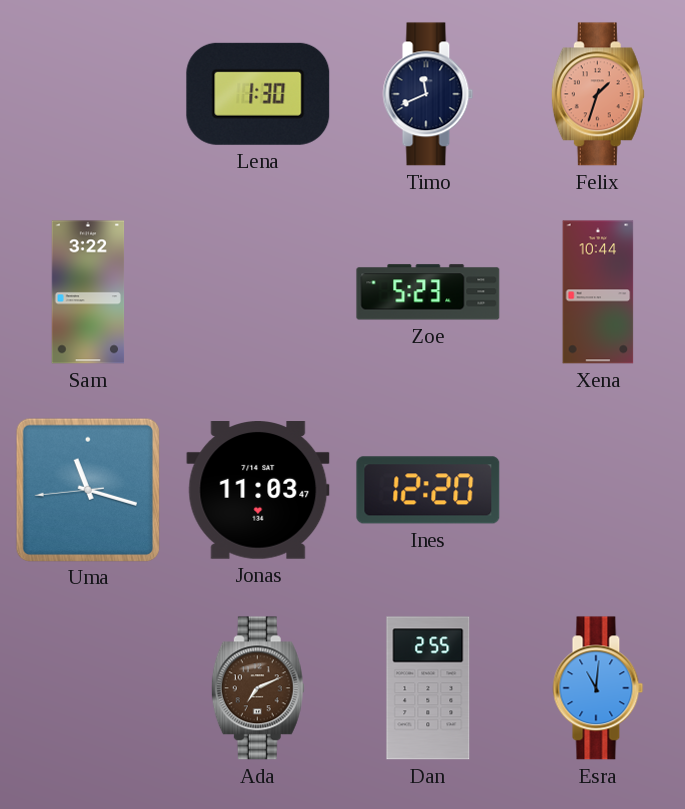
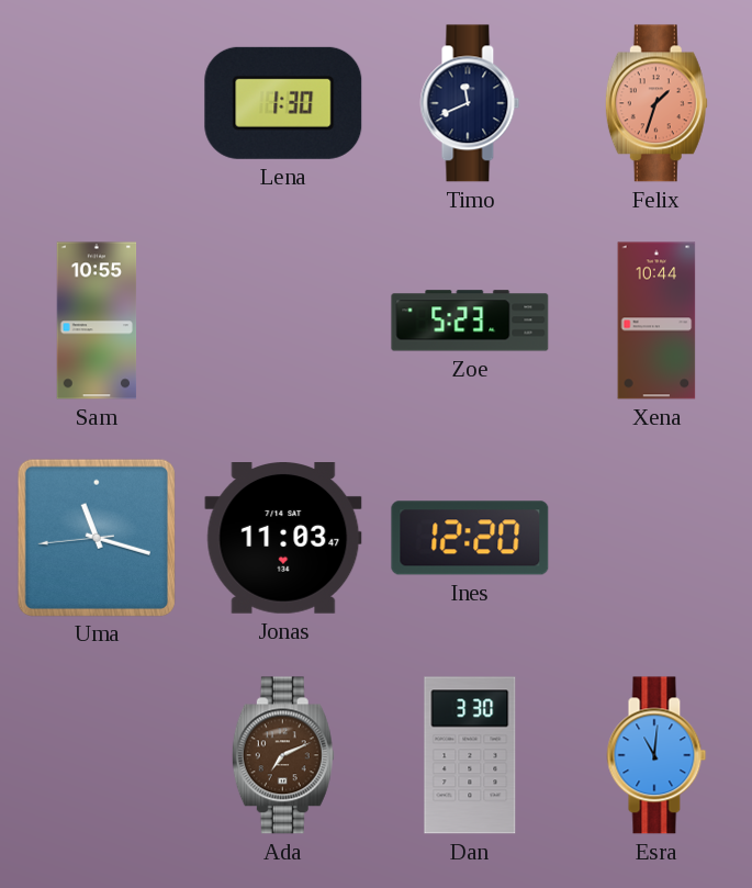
Sam: 3:22 -> 10:55 (97, 321)
Dan: 2:55 -> 3:30 (470, 755)
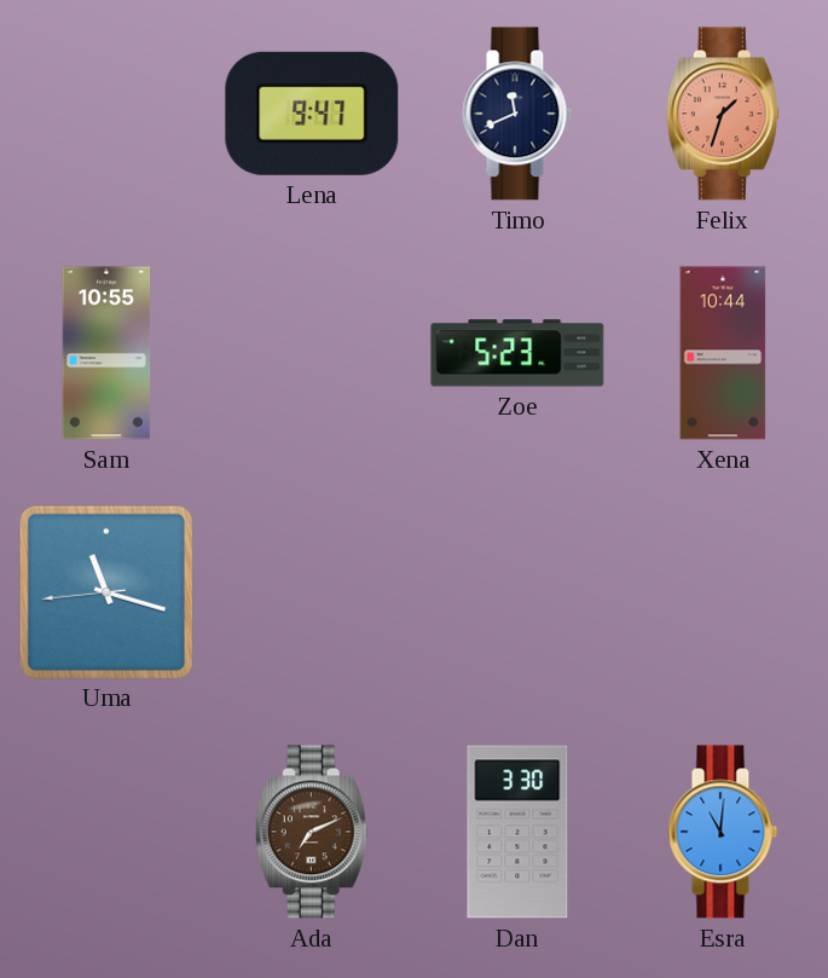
Lena: 1:30 -> 9:47 (312, 114)
Jonas: 11:03 -> none (283, 539)
Ines: 12:20 -> none (470, 538)
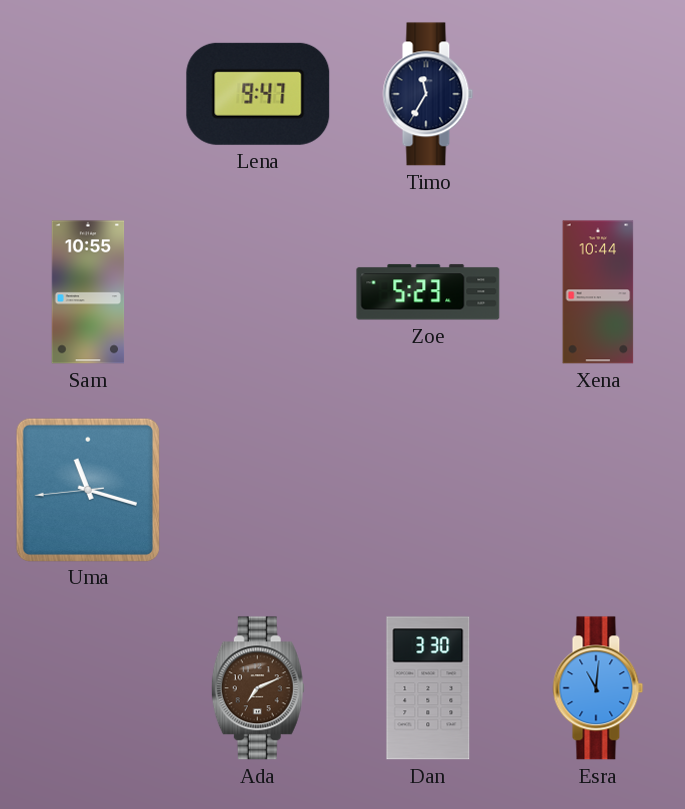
Timo: 11:41 -> 11:35 (428, 94)
Felix: 1:33 -> none (723, 114)
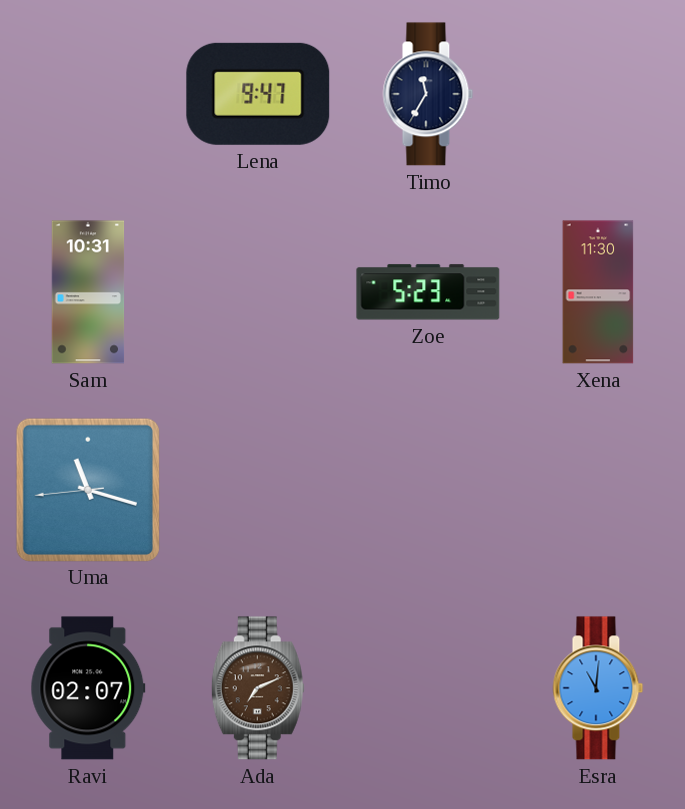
Sam: 10:55 -> 10:31 (88, 292)
Xena: 10:44 -> 11:30 (598, 292)
Ravi: none -> 02:07 (88, 688)
Dan: 3:30 -> none (428, 688)
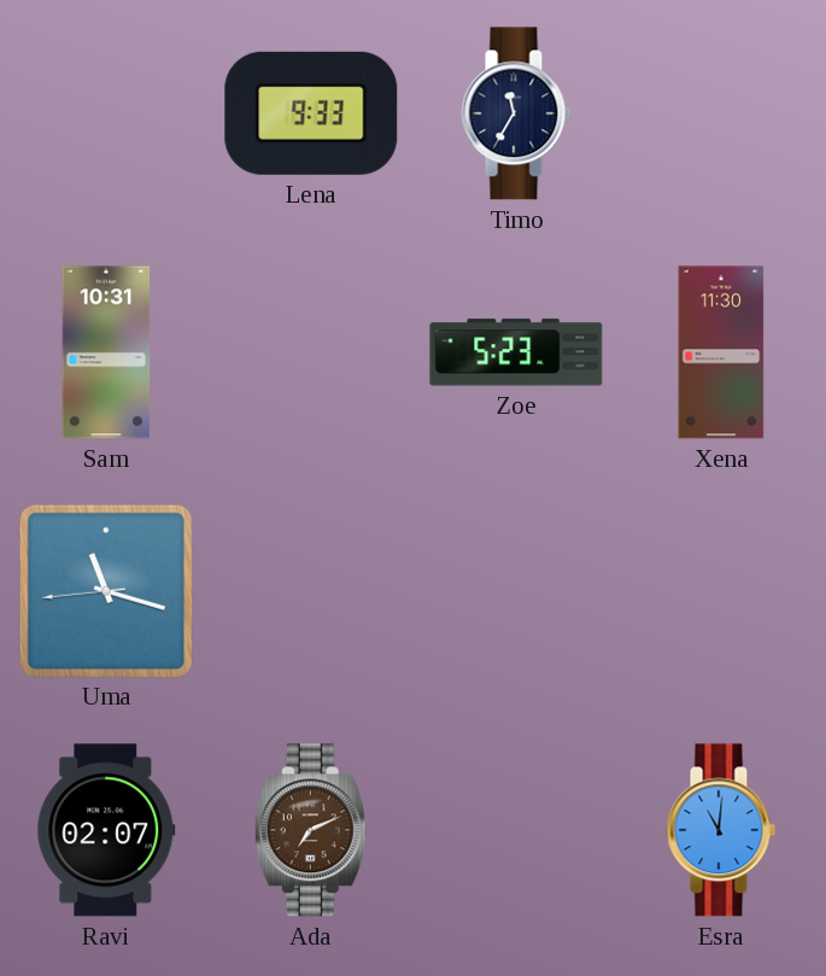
Lena: 9:47 -> 9:33 (311, 113)
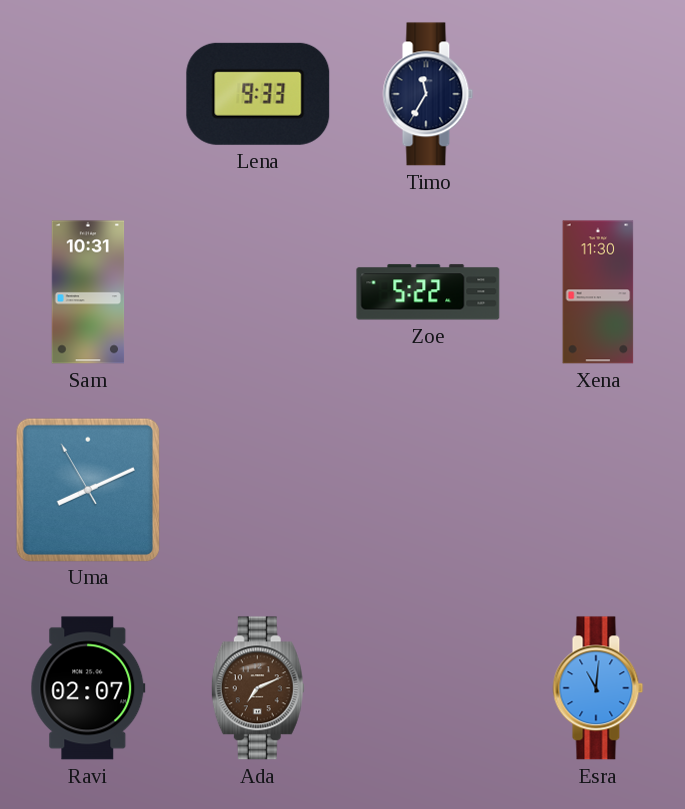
Zoe: 5:23 -> 5:22 (428, 292)
Uma: 11:17 -> 8:10 (87, 489)
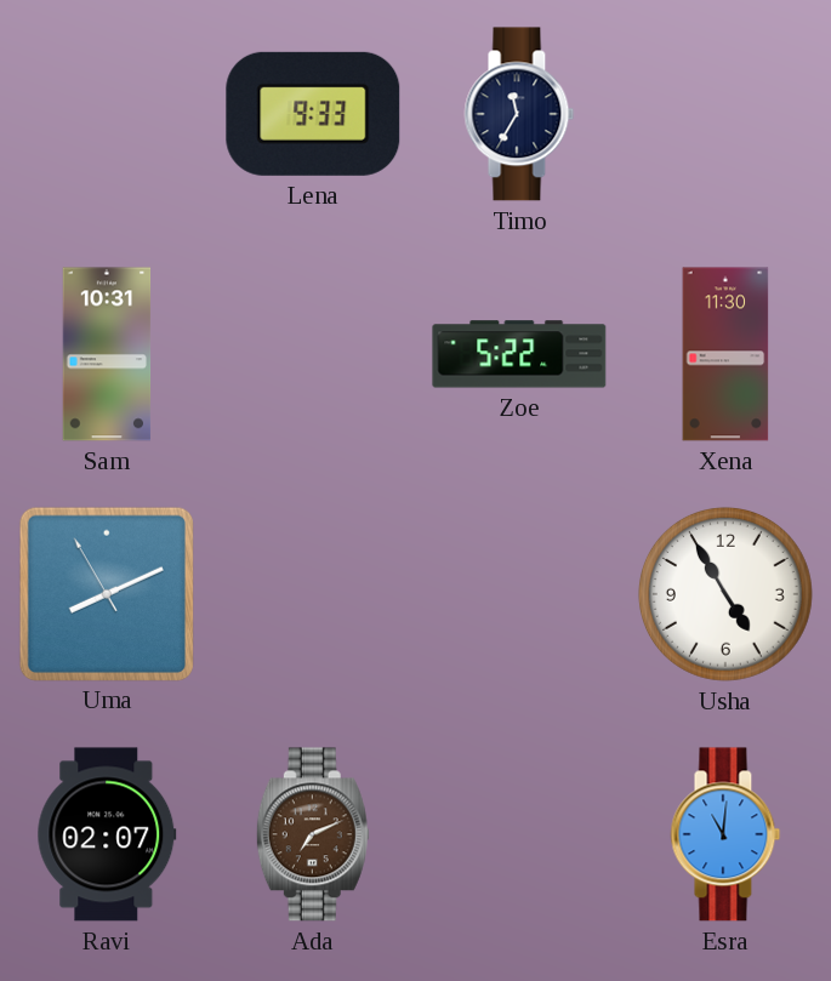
Usha: none -> 4:55 (725, 594)
